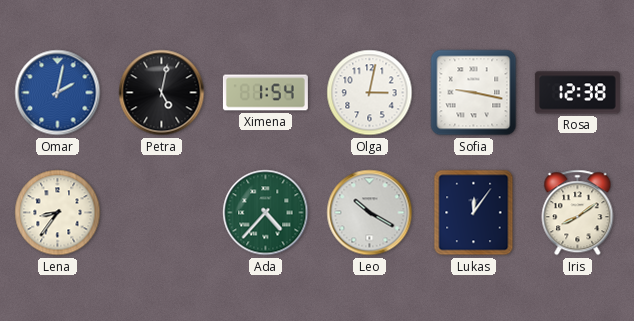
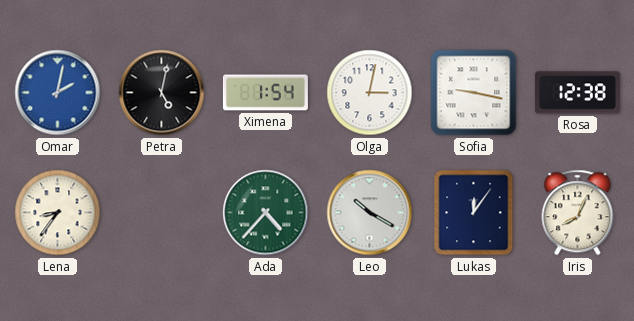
Iris: 8:09 -> 8:04 (578, 213)
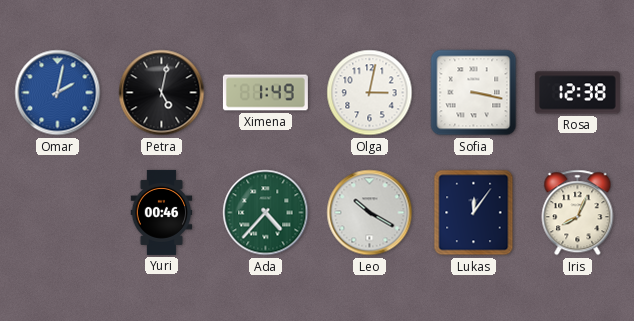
Ximena: 1:54 -> 1:49 (265, 93)
Sofia: 9:17 -> 3:17 (474, 93)
Lena: 8:36 -> none (58, 213)
Yuri: none -> 00:46 (162, 212)
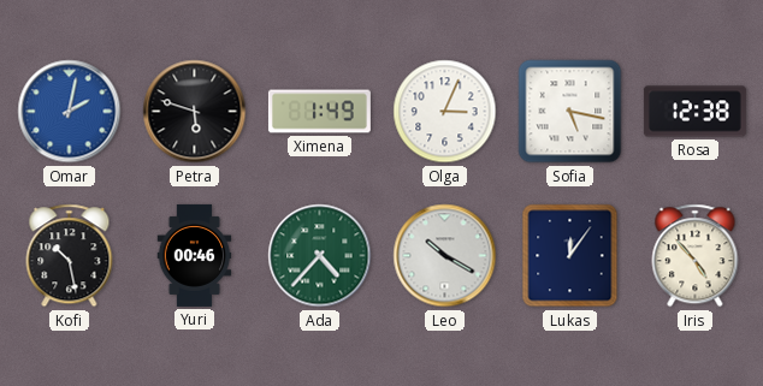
Petra: 5:02 -> 5:48 (195, 112)
Olga: 3:02 -> 3:04 (445, 112)
Sofia: 3:17 -> 5:17 (570, 112)
Kofi: none -> 10:28 (70, 256)
Iris: 8:04 -> 4:53 (696, 256)
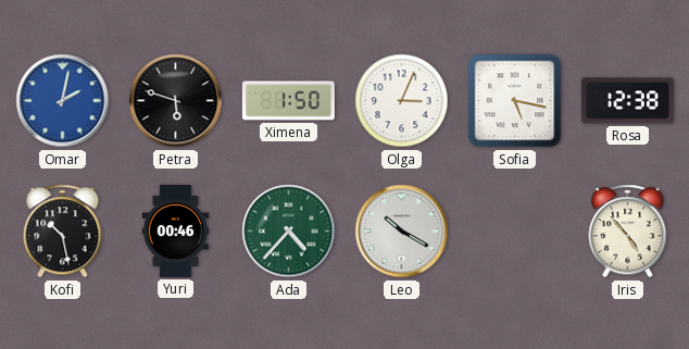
Ximena: 1:49 -> 1:50 (288, 101)
Lukas: 12:06 -> none (570, 256)
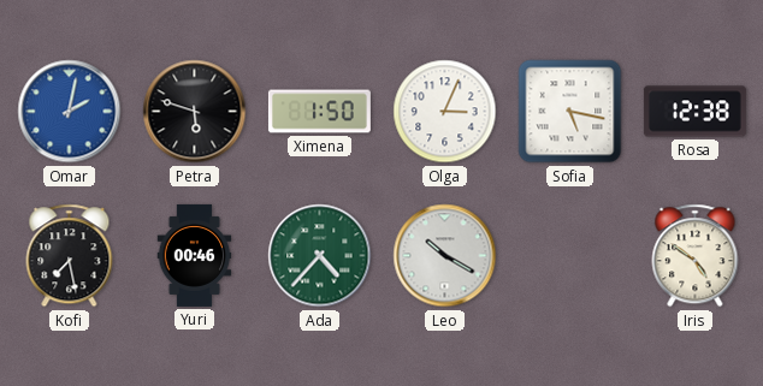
Kofi: 10:28 -> 7:28 (70, 256)
Iris: 4:53 -> 4:51 (696, 256)
